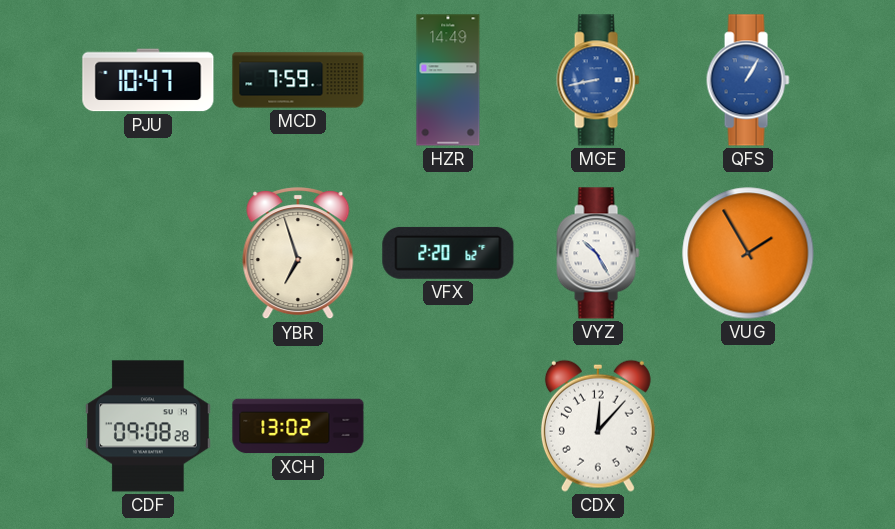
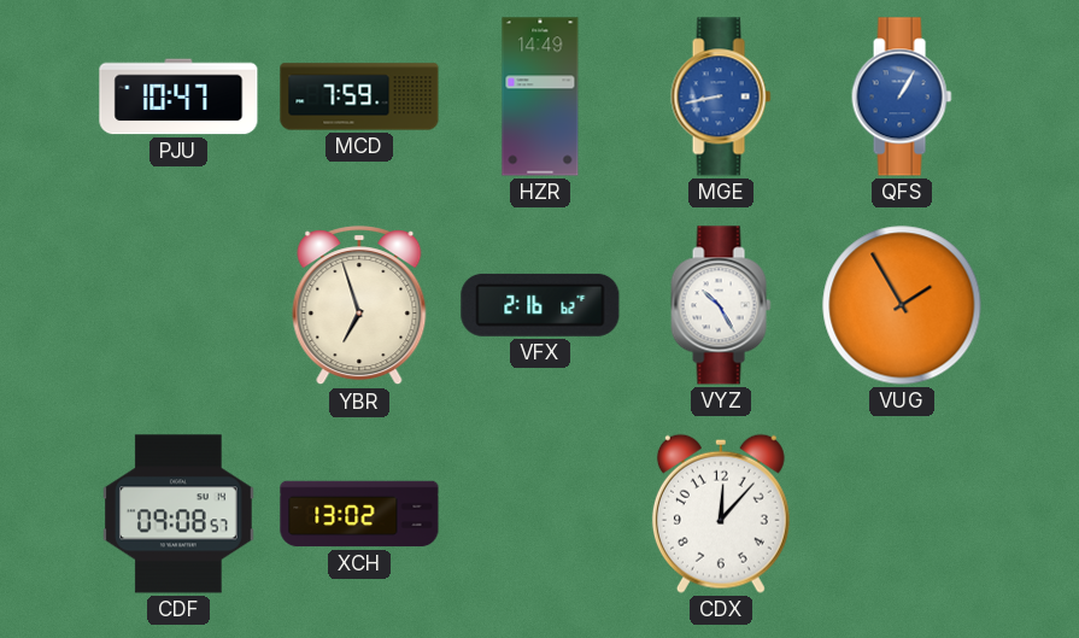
VFX: 2:20 -> 2:16 (540, 305)
CDF: 09:08:28 -> 09:08:57 (180, 514)
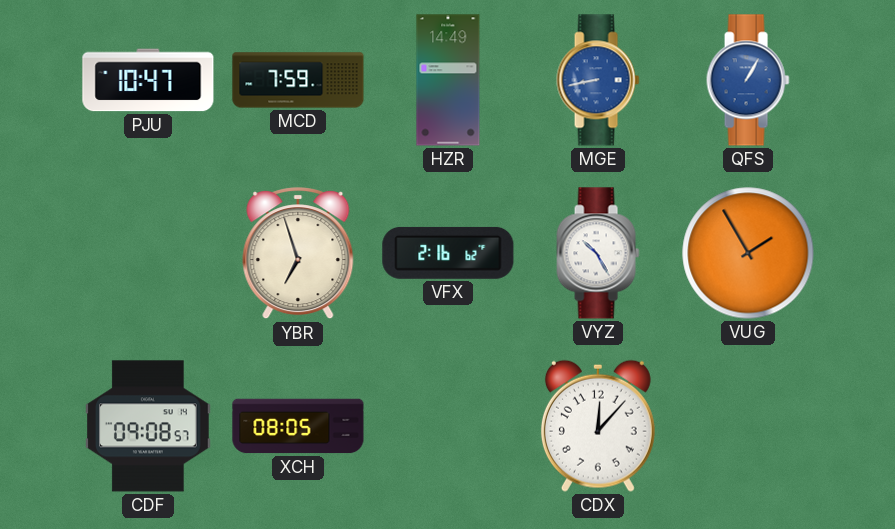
XCH: 13:02 -> 08:05 (298, 426)
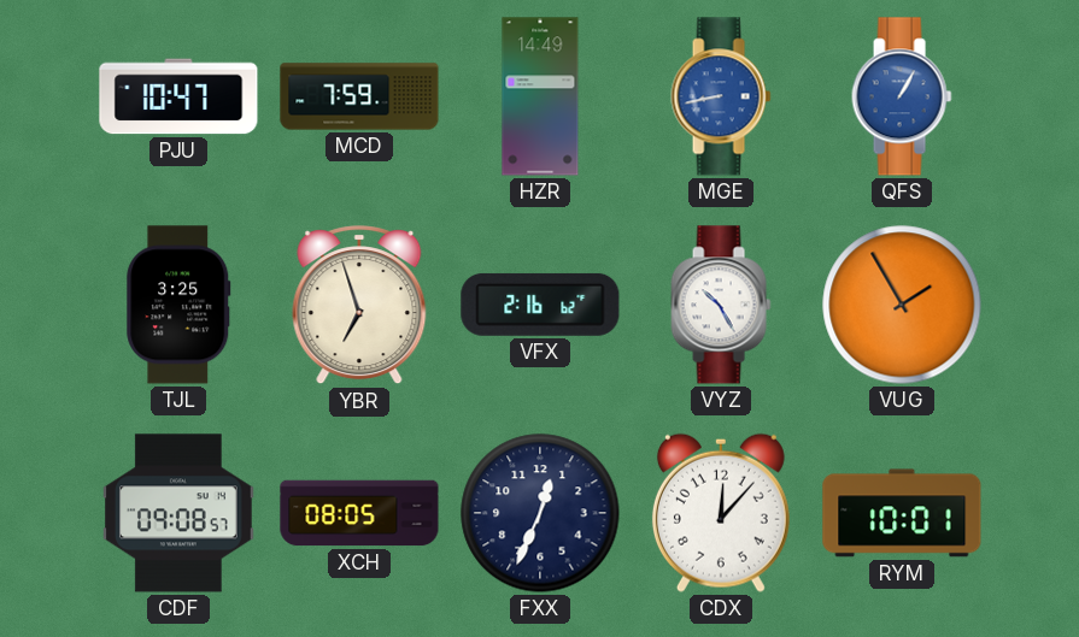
TJL: none -> 3:25 (178, 305)
FXX: none -> 12:34 (540, 513)
RYM: none -> 10:01 (902, 513)
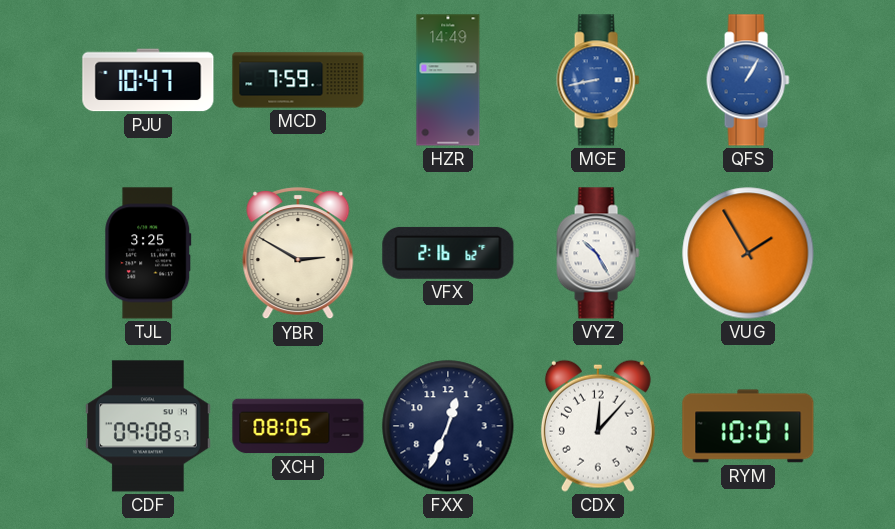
YBR: 6:57 -> 2:50 (298, 254)
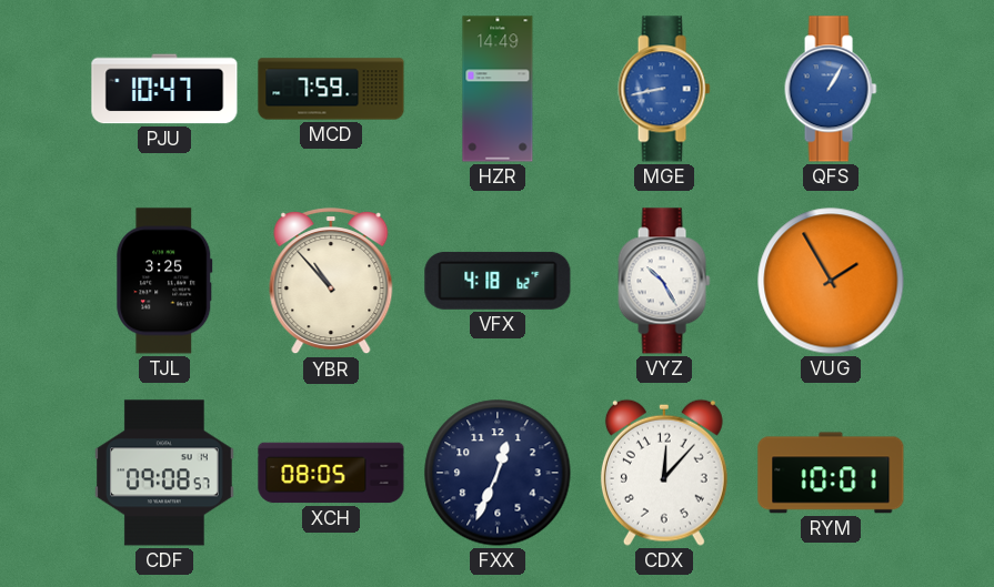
YBR: 2:50 -> 10:53 (331, 282)
VFX: 2:16 -> 4:18 (498, 281)
